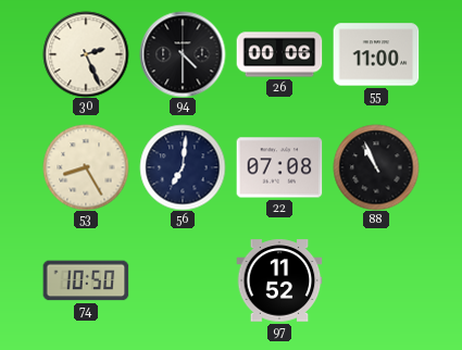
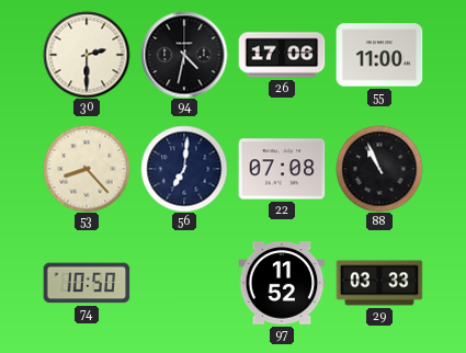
30: 2:26 -> 2:30 (87, 55)
94: 4:30 -> 4:32 (184, 55)
26: 00:06 -> 17:06 (282, 55)
53: 8:25 -> 8:23 (87, 169)
29: none -> 03:33 (379, 283)
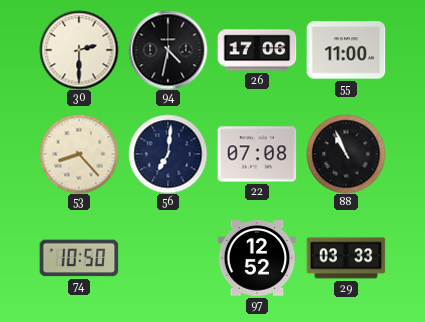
97: 11:52 -> 12:52 (257, 258)
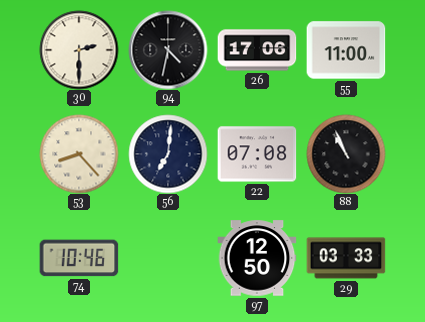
74: 10:50 -> 10:46 (79, 258)
97: 12:52 -> 12:50 (257, 258)
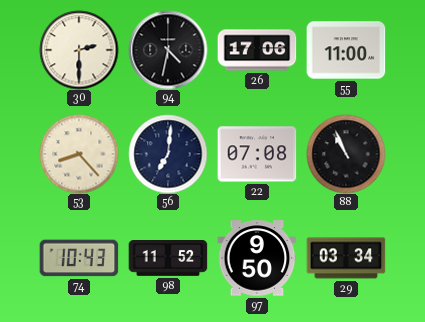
74: 10:46 -> 10:43 (79, 258)
98: none -> 11:52 (168, 259)
97: 12:50 -> 9:50 (257, 258)
29: 03:33 -> 03:34 (346, 258)
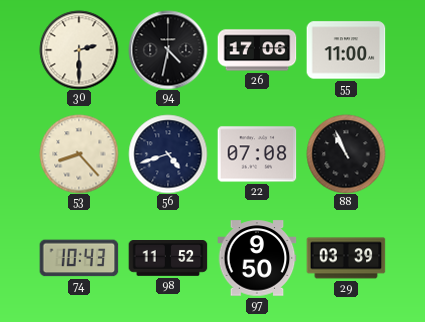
56: 7:01 -> 4:42 (168, 154)
29: 03:34 -> 03:39 (346, 258)
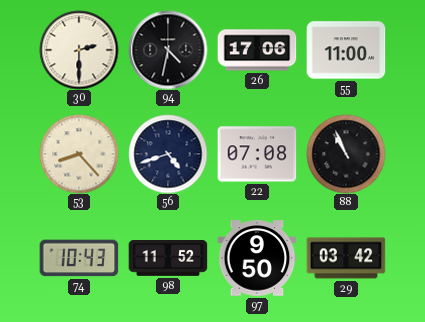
29: 03:39 -> 03:42 (346, 258)
